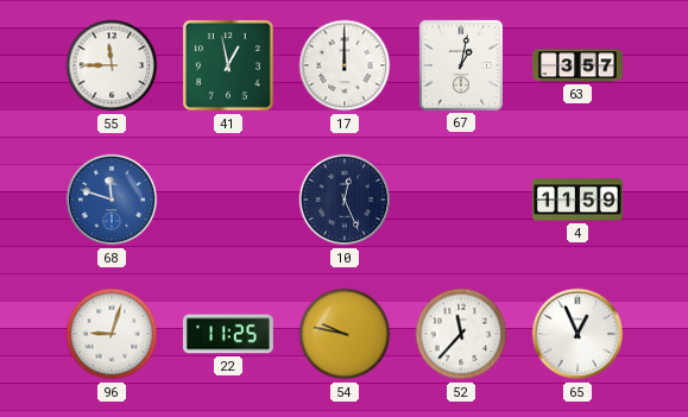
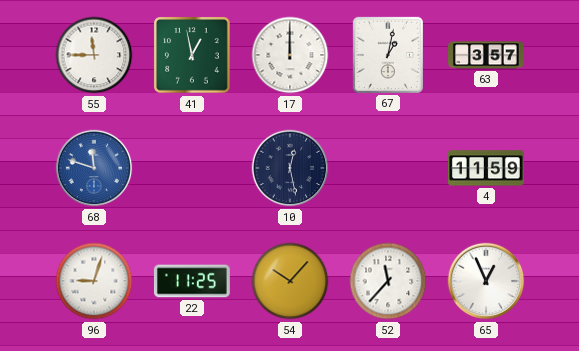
10: 12:26 -> 12:28 (290, 168)
54: 9:47 -> 10:07 (290, 281)
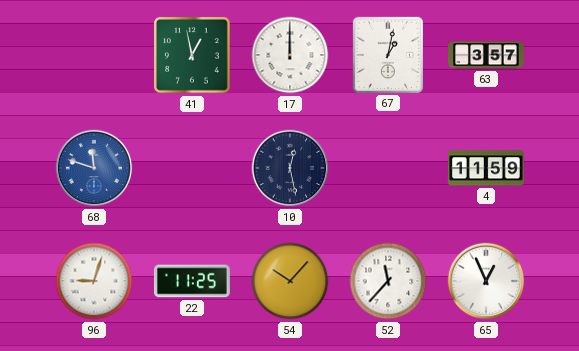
55: 11:45 -> none (94, 55)
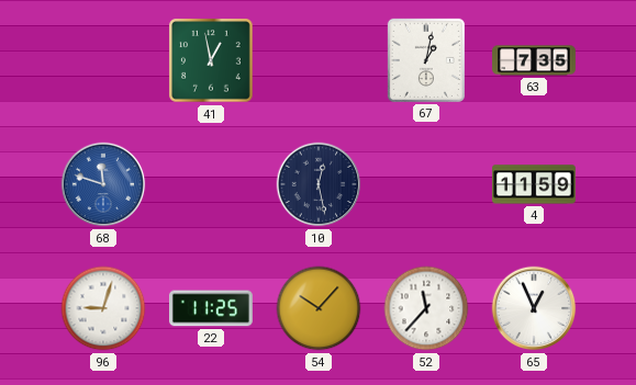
17: 12:00 -> none (290, 55)
63: 3:57 -> 7:35 (535, 60)
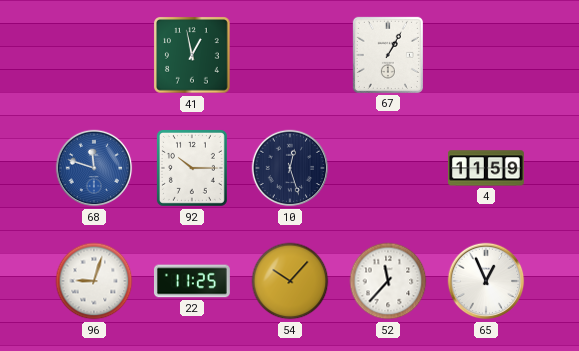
67: 1:02 -> 1:05 (388, 55)
63: 7:35 -> none (535, 60)
92: none -> 10:15 (192, 168)
10: 12:28 -> 12:27 (290, 168)
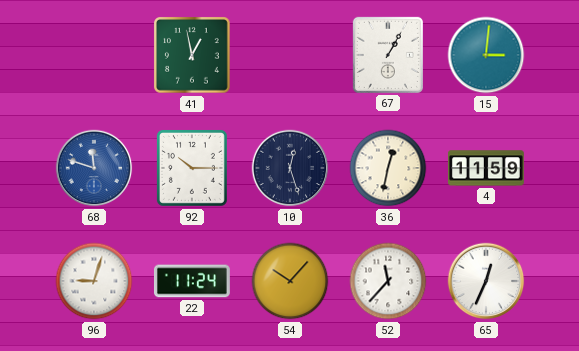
15: none -> 3:01 (486, 55)
36: none -> 12:32 (388, 168)
22: 11:25 -> 11:24 (192, 281)
65: 12:56 -> 12:34 (486, 281)
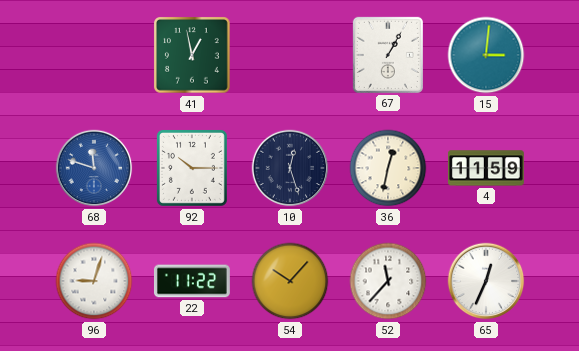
22: 11:24 -> 11:22 (192, 281)
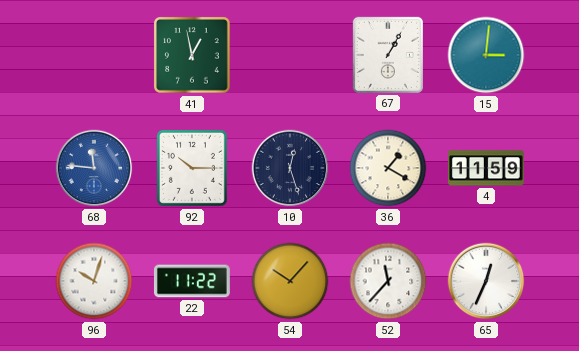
68: 11:48 -> 11:46 (94, 168)
36: 12:32 -> 1:20 (388, 168)
96: 9:03 -> 10:03 (94, 281)
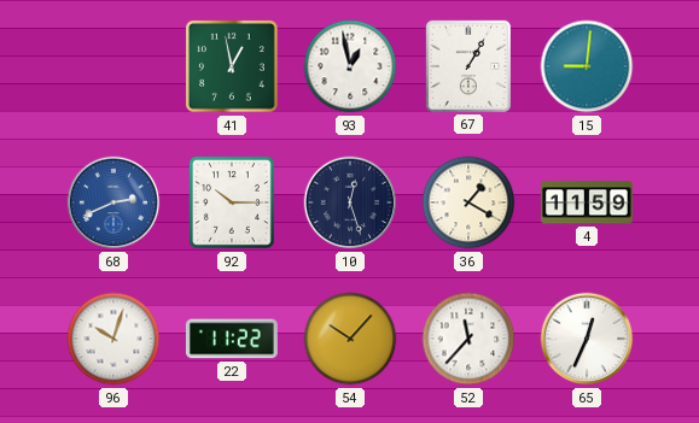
93: none -> 12:58 (350, 66)
15: 3:01 -> 9:01 (587, 66)
68: 11:46 -> 2:41 (113, 202)
